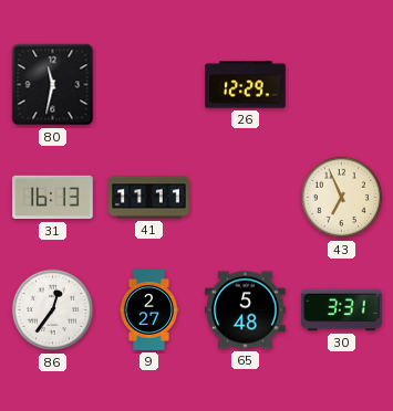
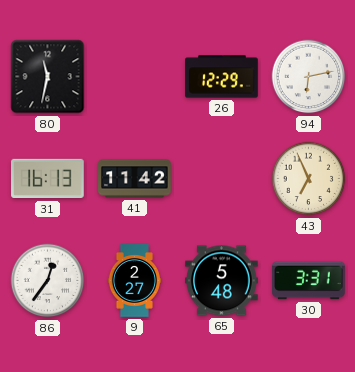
94: none -> 6:13 (309, 77)
41: 11:11 -> 11:42 (135, 179)
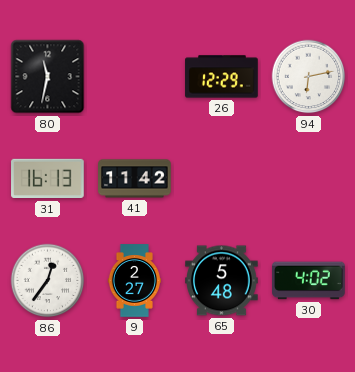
43: 6:56 -> none (309, 179)
30: 3:31 -> 4:02 (309, 281)
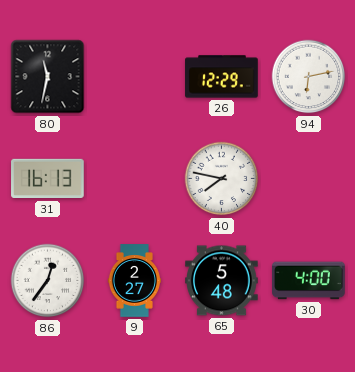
41: 11:42 -> none (135, 179)
40: none -> 7:47 (222, 179)
30: 4:02 -> 4:00 (309, 281)
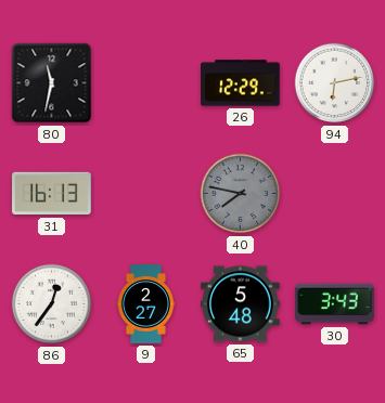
40 dial: white -> grey (241, 194)
30: 4:00 -> 3:43 (335, 304)
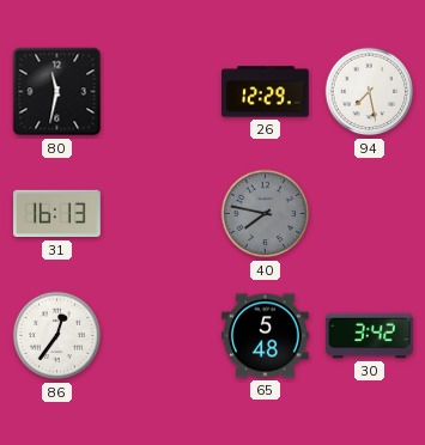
94: 6:13 -> 7:28 (370, 92)
9: 2:27 -> none (145, 304)
30: 3:43 -> 3:42 (370, 336)
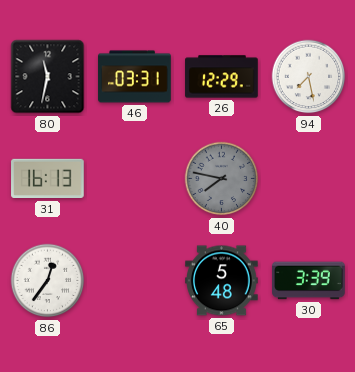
46: none -> 03:31 (135, 77)
30: 3:42 -> 3:39 (309, 281)
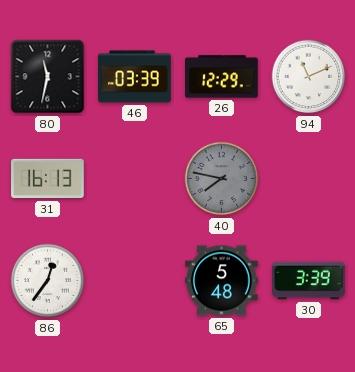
46: 03:31 -> 03:39 (135, 77)
94: 7:28 -> 11:11 (309, 77)
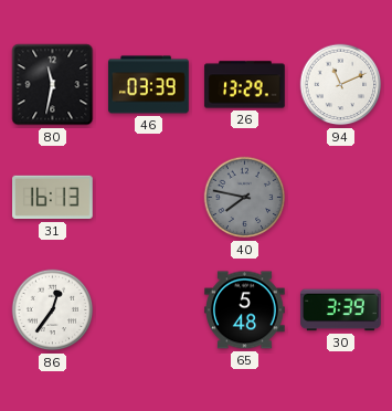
26: 12:29 -> 13:29 (245, 85)
